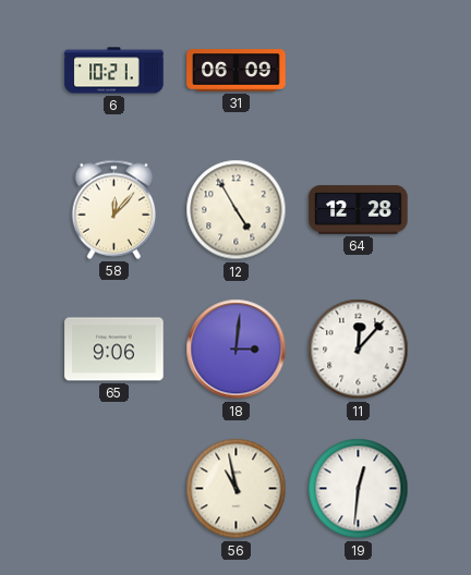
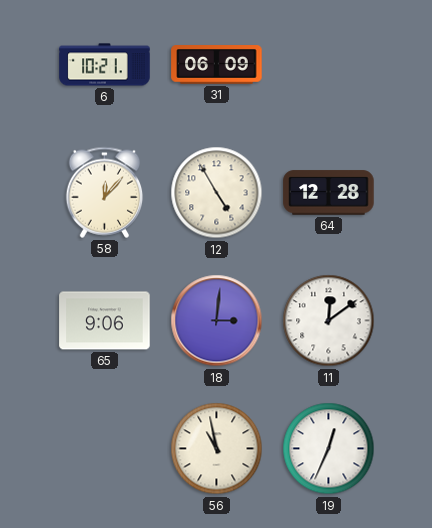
11: 12:07 -> 12:09 (329, 321)
19: 12:31 -> 12:34 (329, 449)
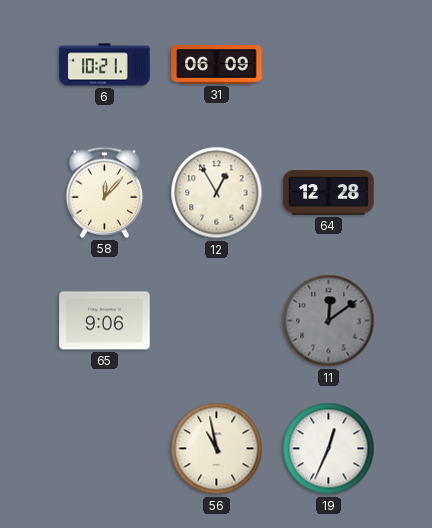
12: 4:55 -> 12:55 (217, 193)
18: 3:01 -> none (217, 321)
11 dial: white -> grey (329, 321)
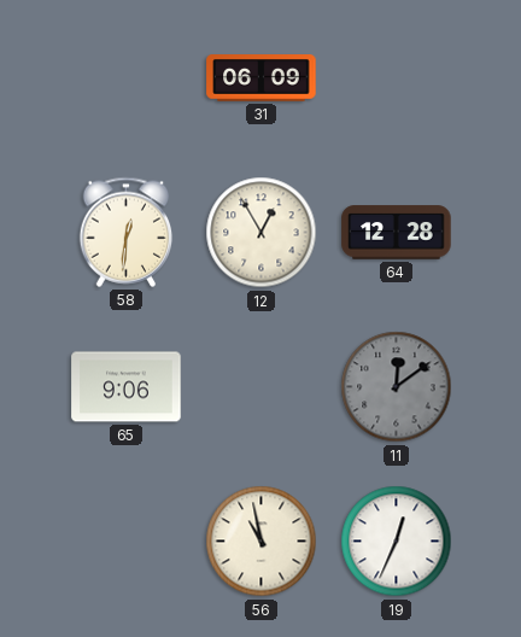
6: 10:21 -> none (105, 65)
58: 12:07 -> 12:31 (127, 232)
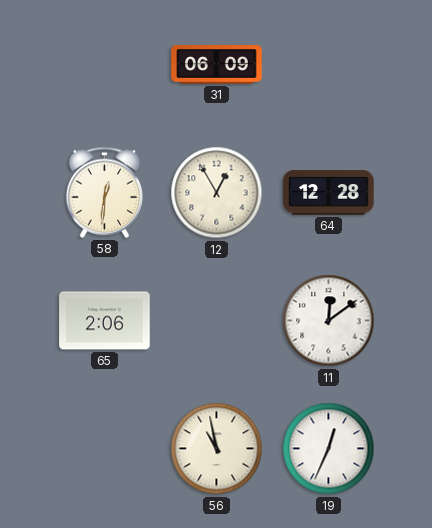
65: 9:06 -> 2:06 (105, 321)
11 dial: grey -> white (329, 321)
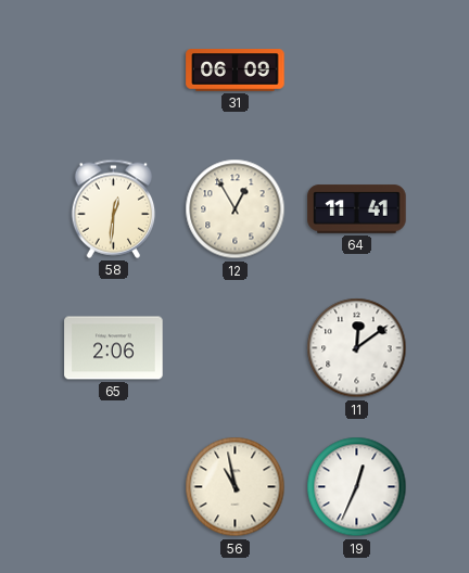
64: 12:28 -> 11:41 (357, 209)
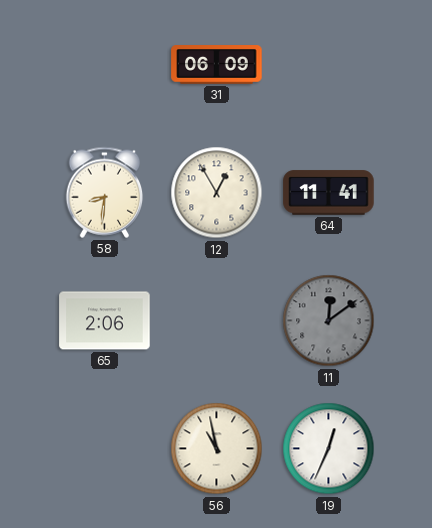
58: 12:31 -> 8:31 (105, 192)
11 dial: white -> grey (329, 321)
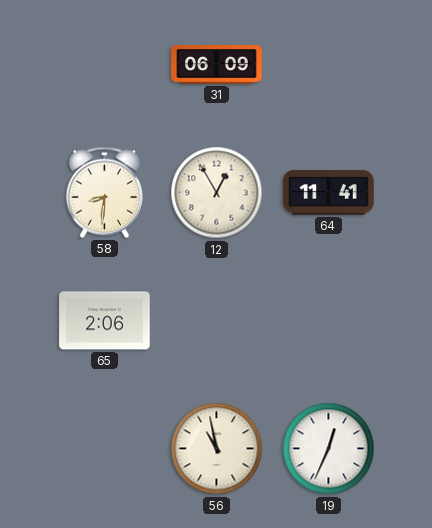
11: 12:09 -> none (329, 321)
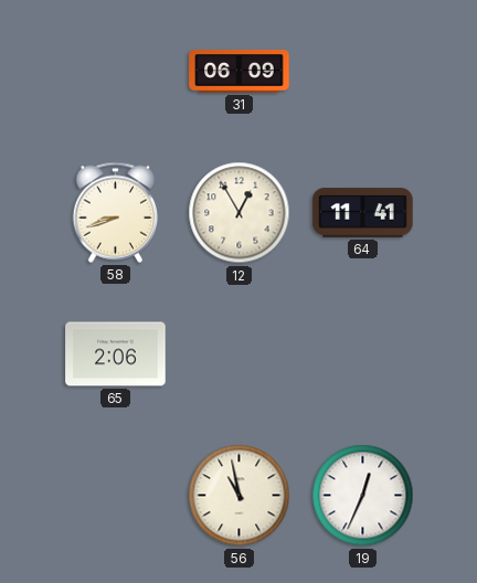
58: 8:31 -> 8:42 (116, 212)
